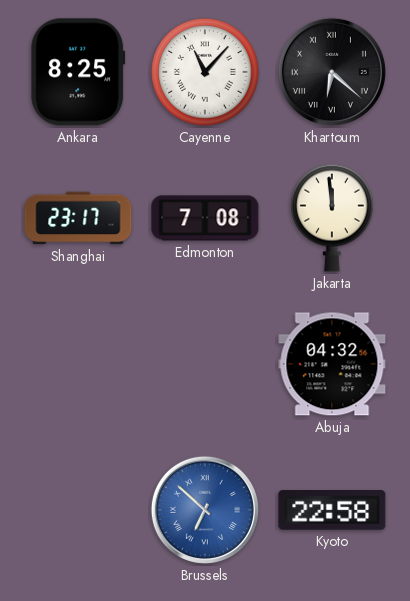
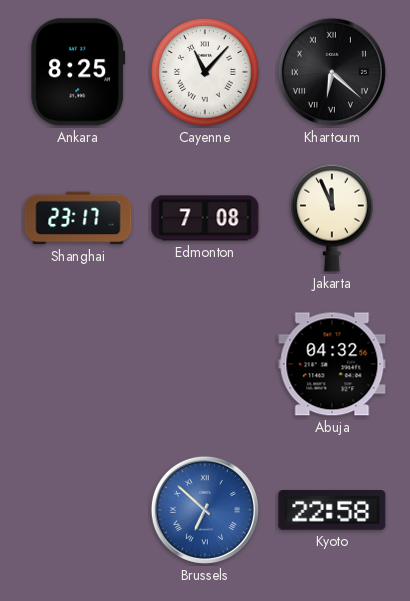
Jakarta: 11:59 -> 11:56 (333, 218)
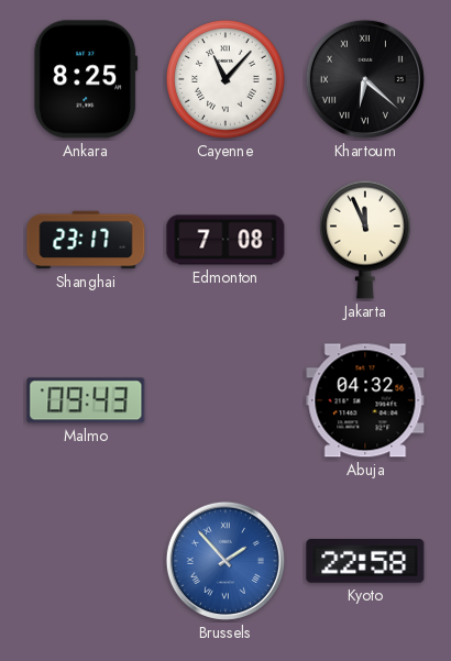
Malmo: none -> 09:43 (86, 400)
Brussels: 6:52 -> 1:53 (226, 561)
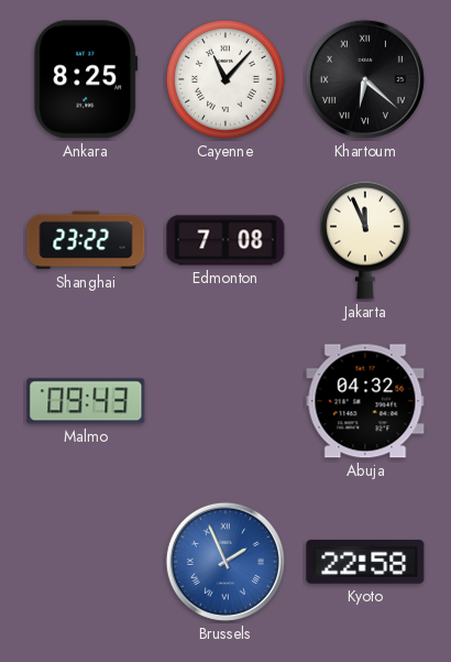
Shanghai: 23:17 -> 23:22 (86, 240)
Brussels: 1:53 -> 1:56 (226, 562)
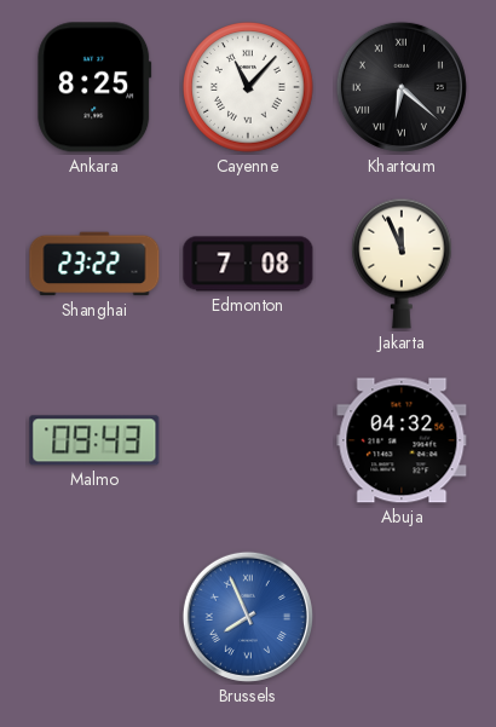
Brussels: 1:56 -> 7:56 (248, 617)
Kyoto: 22:58 -> none (365, 562)
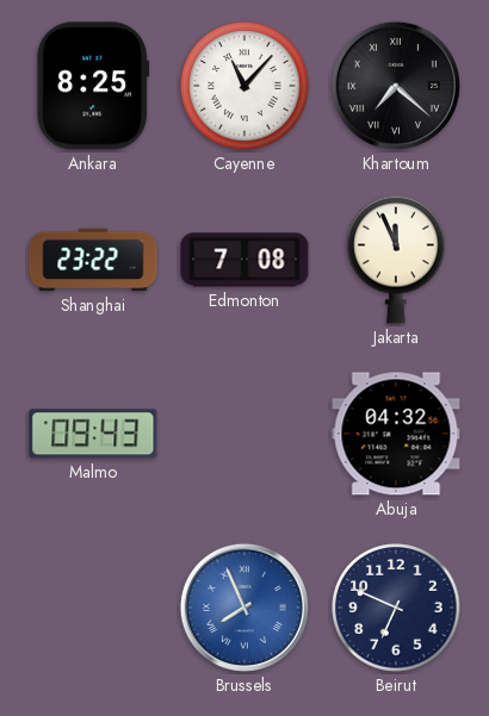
Khartoum: 6:22 -> 7:22 (396, 86)
Beirut: none -> 6:49 (396, 608)
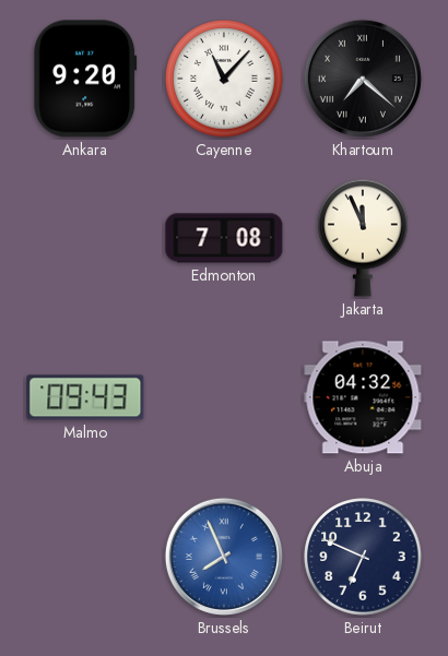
Ankara: 8:25 -> 9:20 (85, 79)
Shanghai: 23:22 -> none (93, 260)
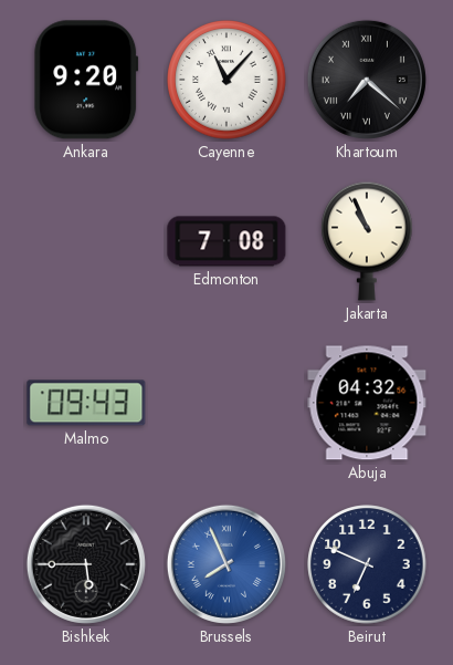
Jakarta: 11:56 -> 10:56 (368, 241)
Bishkek: none -> 5:45 (86, 564)
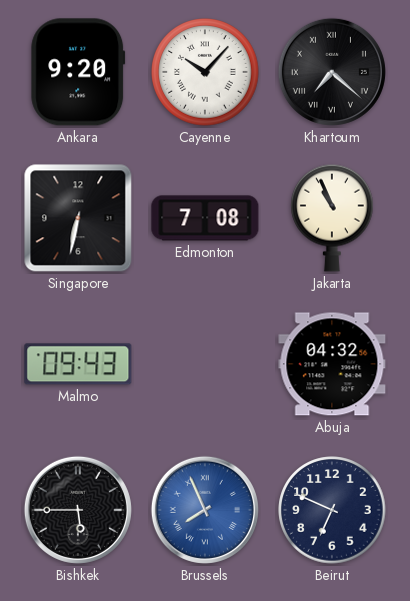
Cayenne: 11:07 -> 10:07 (205, 72)
Singapore: none -> 6:32 (78, 218)
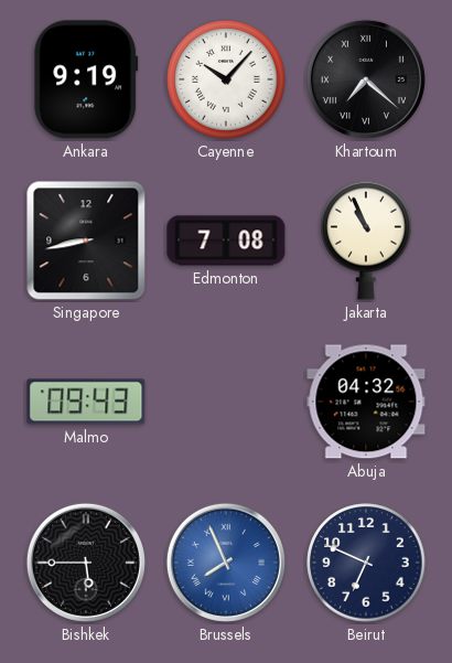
Ankara: 9:20 -> 9:19 (86, 79)
Singapore: 6:32 -> 8:43 (86, 240)
